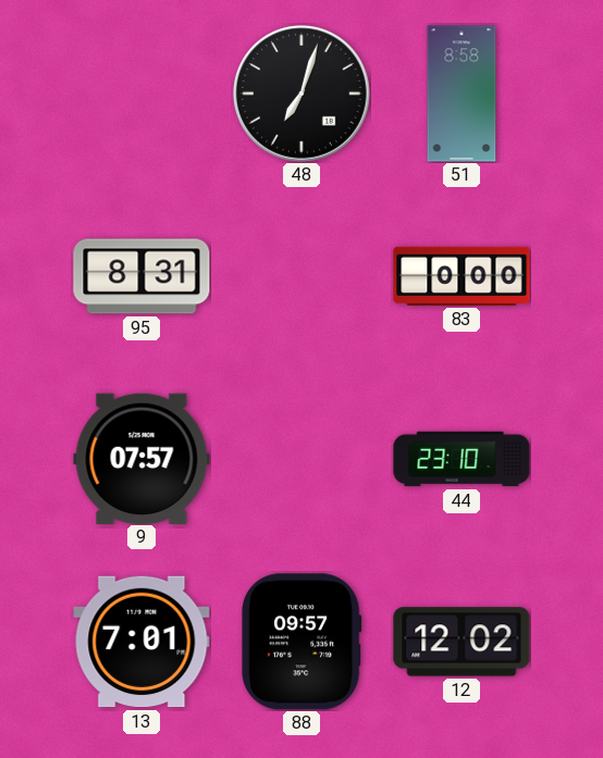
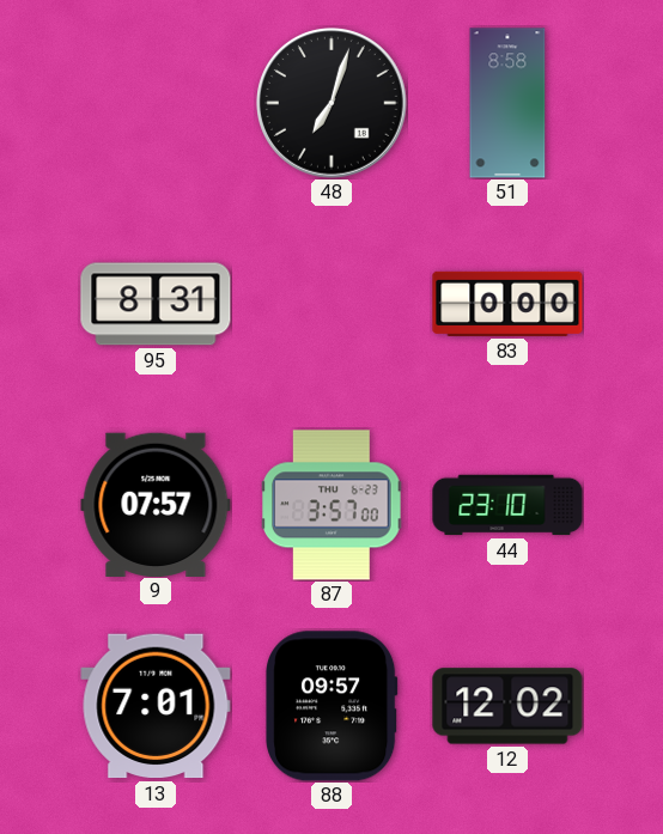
87: none -> 3:57 (331, 505)
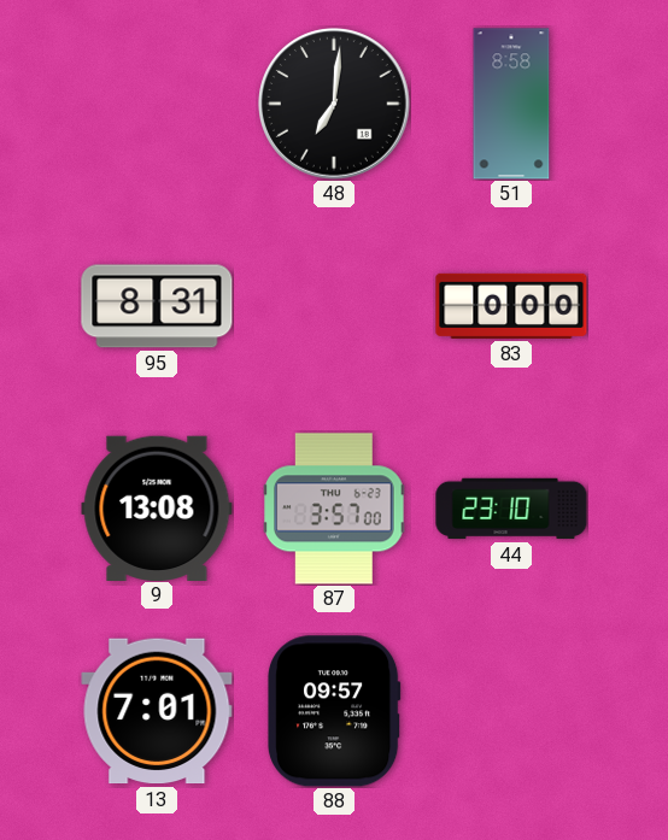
48: 7:03 -> 7:01 (334, 104)
9: 07:57 -> 13:08 (157, 507)
12: 12:02 -> none (507, 706)
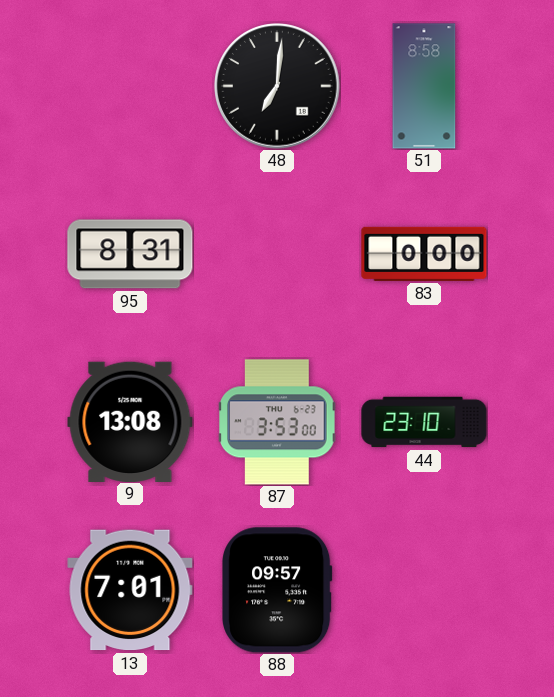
87: 3:57 -> 3:53 (277, 422)
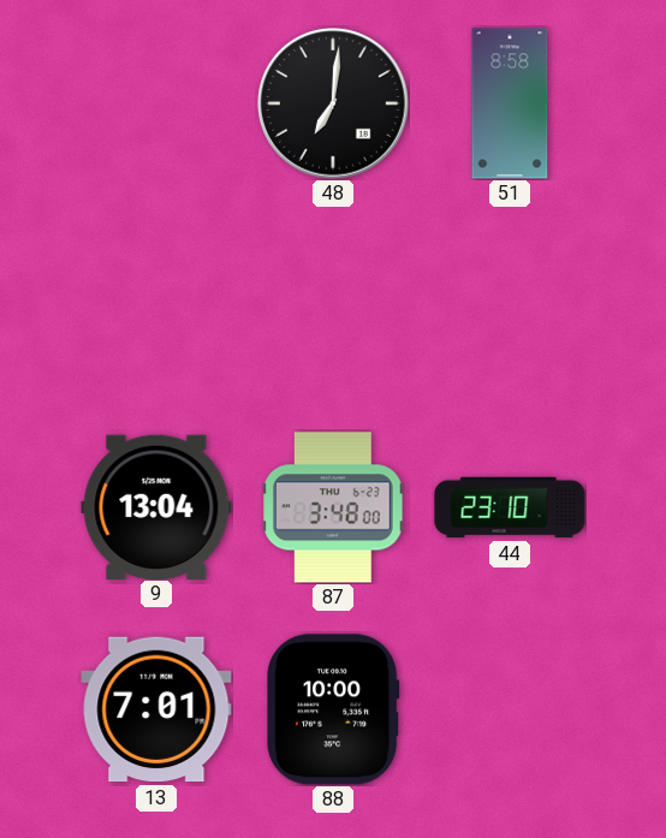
95: 8:31 -> none (130, 254)
83: 0:00 -> none (424, 254)
9: 13:08 -> 13:04 (156, 506)
87: 3:53 -> 3:48 (333, 507)
88: 09:57 -> 10:00 (334, 709)
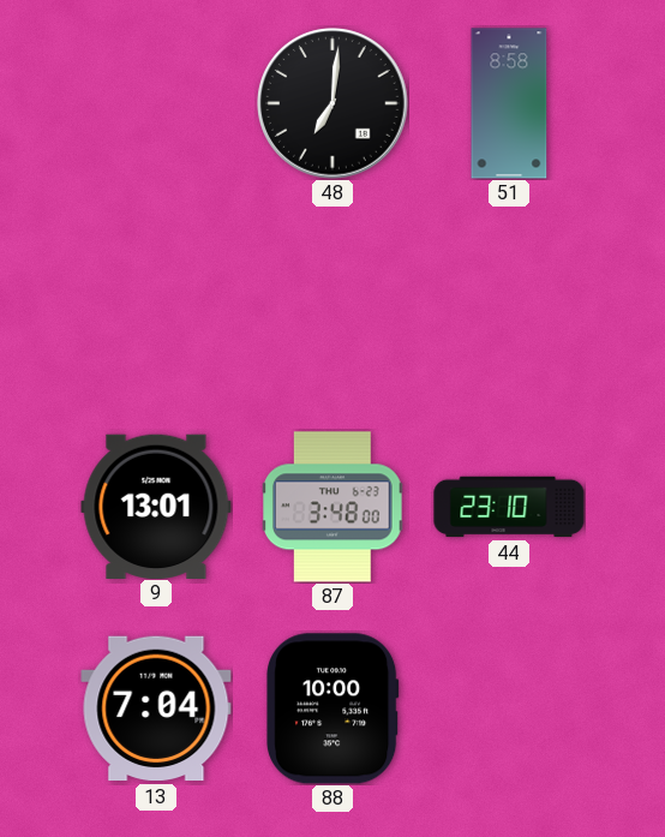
9: 13:04 -> 13:01 (156, 506)
13: 7:01 -> 7:04 (156, 709)
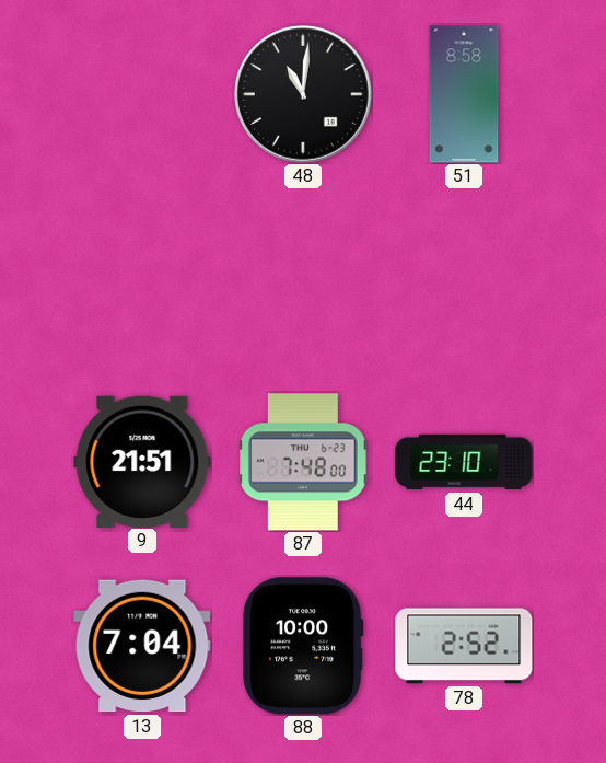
48: 7:01 -> 11:01 (303, 94)
9: 13:01 -> 21:51 (142, 461)
87: 3:48 -> 7:48 (303, 462)
78: none -> 2:52 (464, 646)
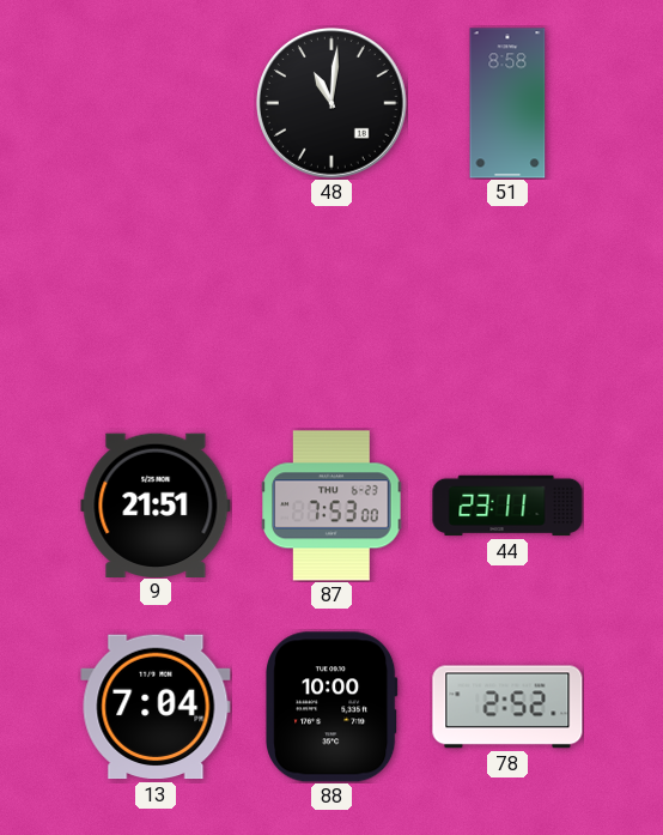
87: 7:48 -> 7:53 (331, 506)
44: 23:10 -> 23:11 (507, 506)
